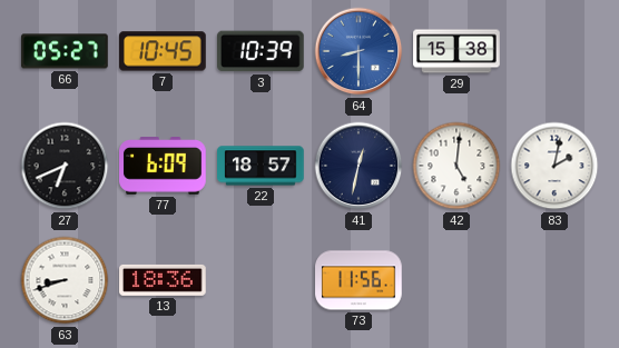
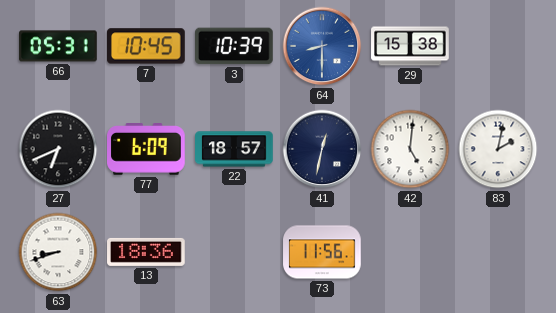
66: 05:27 -> 05:31 (58, 46)
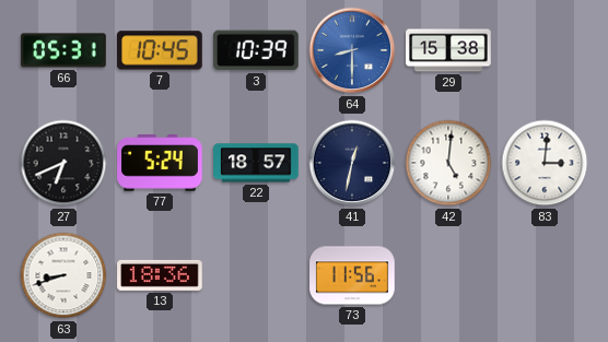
77: 6:09 -> 5:24 (161, 164)
83: 2:02 -> 3:01 (545, 163)
